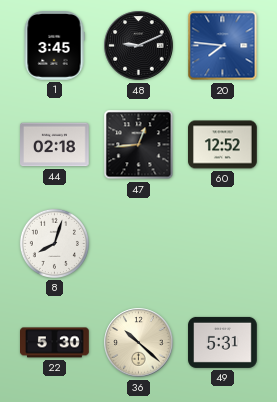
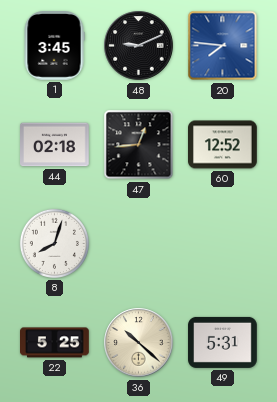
22: 5:30 -> 5:25 (55, 343)
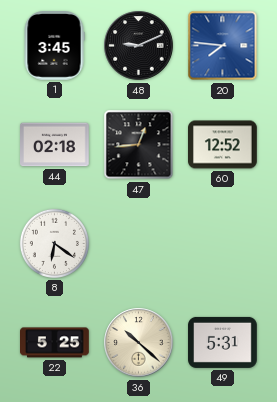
8: 8:03 -> 6:21 (54, 243)
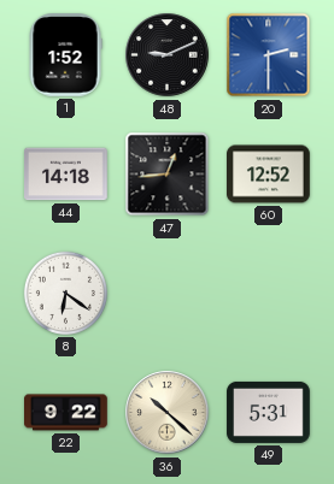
1: 3:45 -> 1:52 (65, 55)
20: 7:46 -> 2:30 (269, 55)
44: 02:18 -> 14:18 (66, 175)
22: 5:25 -> 9:22 (66, 413)
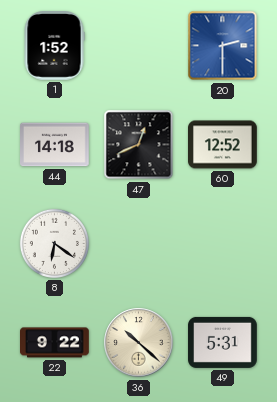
48: 9:11 -> none (168, 55)
47: 12:44 -> 12:41 (139, 145)
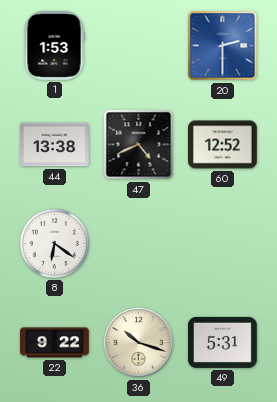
1: 1:52 -> 1:53 (54, 46)
44: 14:18 -> 13:38 (55, 145)
47: 12:41 -> 4:41 (139, 145)
36: 10:22 -> 10:18 (139, 343)
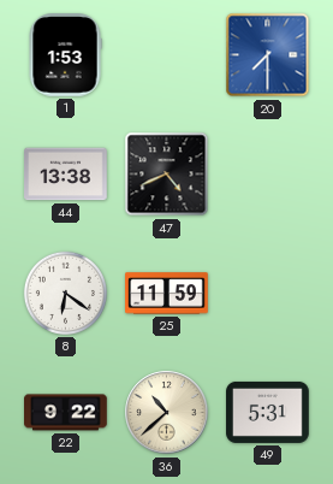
20: 2:30 -> 7:30 (268, 55)
60: 12:52 -> none (223, 145)
25: none -> 11:59 (167, 294)
36: 10:18 -> 10:38 (167, 413)
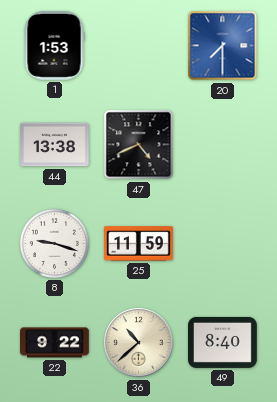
8: 6:21 -> 9:18 (54, 243)
49: 5:31 -> 8:40 (223, 342)
